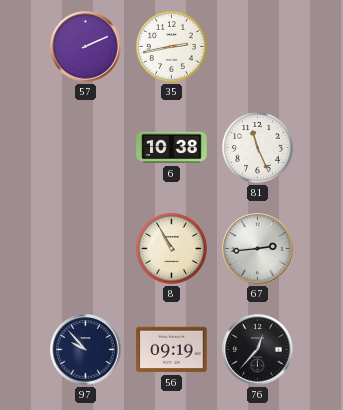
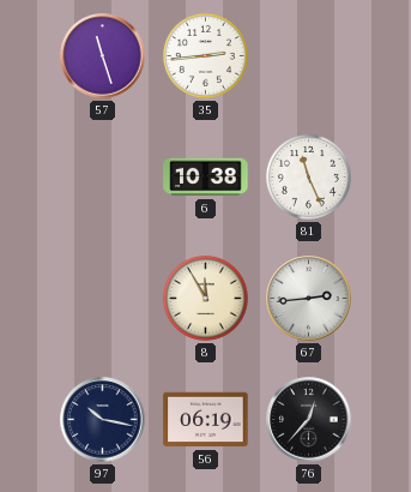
57: 2:11 -> 11:27 (103, 56)
35: 2:43 -> 2:44 (205, 55)
8: 10:55 -> 11:55 (205, 298)
97: 9:53 -> 10:17 (103, 420)
56: 09:19 -> 06:19 (206, 420)
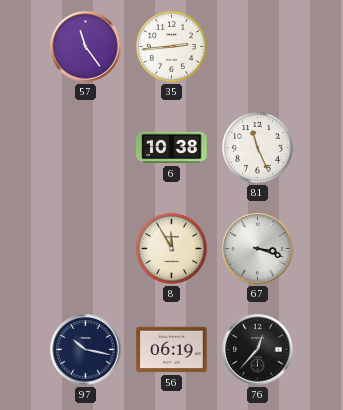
57: 11:27 -> 11:24 (86, 47)
67: 2:44 -> 3:18 (258, 249)
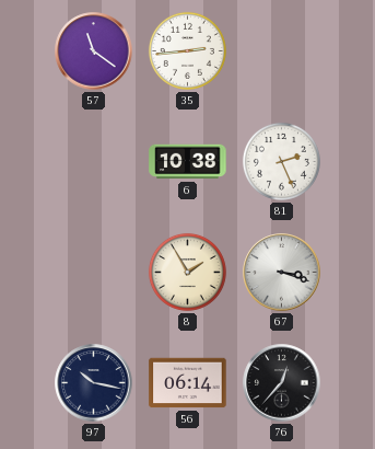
57: 11:24 -> 11:21 (94, 51)
81: 11:26 -> 2:26 (281, 161)
8: 11:55 -> 1:55 (187, 272)
56: 06:19 -> 06:14 (188, 383)
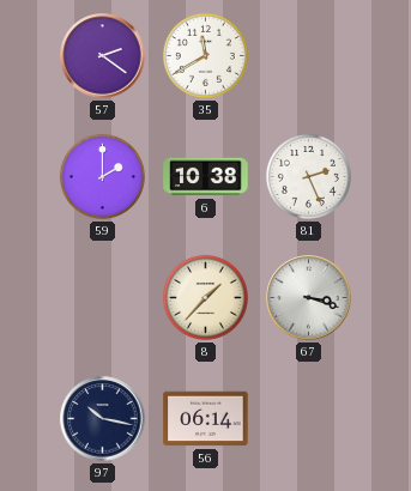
57: 11:21 -> 2:21 (103, 56)
35: 2:44 -> 11:40 (205, 55)
59: none -> 2:00 (102, 176)
8: 1:55 -> 1:37 (205, 297)
76: 12:37 -> none (282, 383)
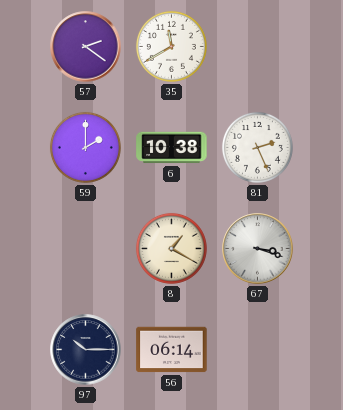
8: 1:37 -> 1:20 (171, 248)
97: 10:17 -> 10:15 (86, 350)
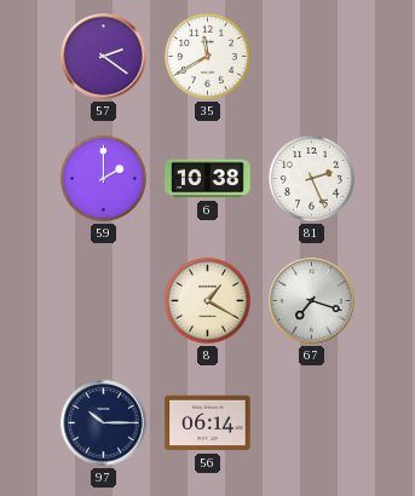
67: 3:18 -> 7:18 (312, 301)
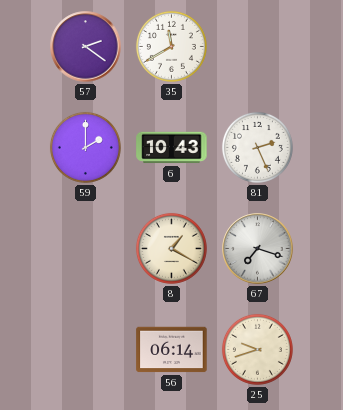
6: 10:38 -> 10:43 (172, 148)
97: 10:15 -> none (104, 423)
25: none -> 9:42 (257, 349)
